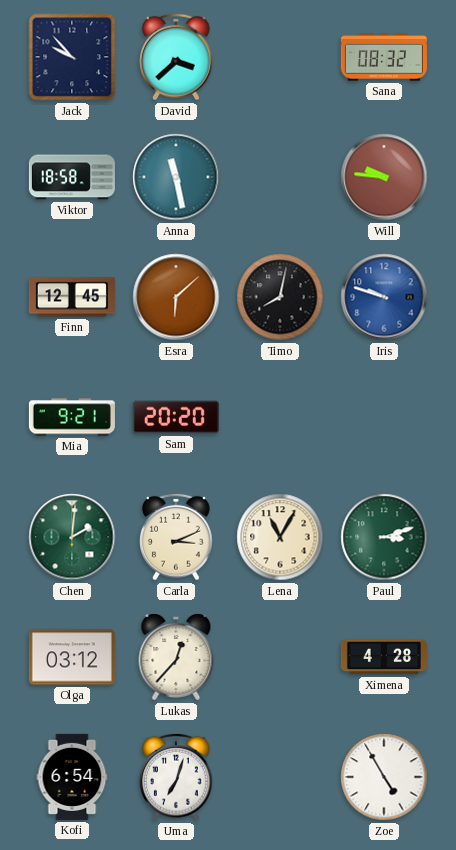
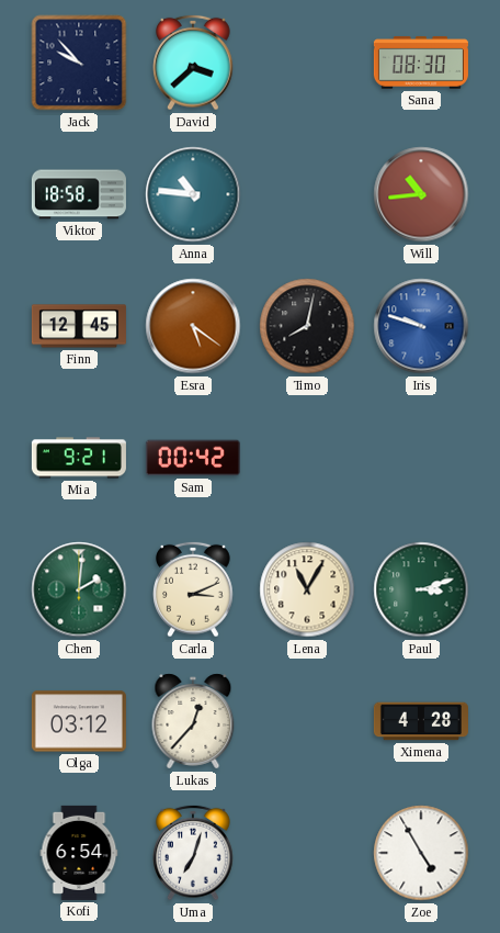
Sana: 08:32 -> 08:30 (421, 63)
Anna: 11:28 -> 10:46 (193, 194)
Will: 9:46 -> 10:44 (421, 194)
Esra: 6:08 -> 5:21 (193, 326)
Sam: 20:20 -> 00:42 (193, 458)
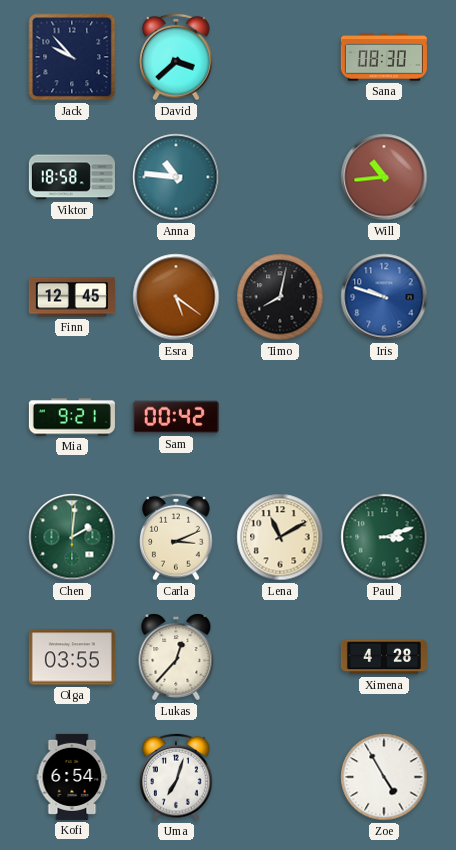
Lena: 11:05 -> 11:10 (280, 537)
Olga: 03:12 -> 03:55 (72, 657)
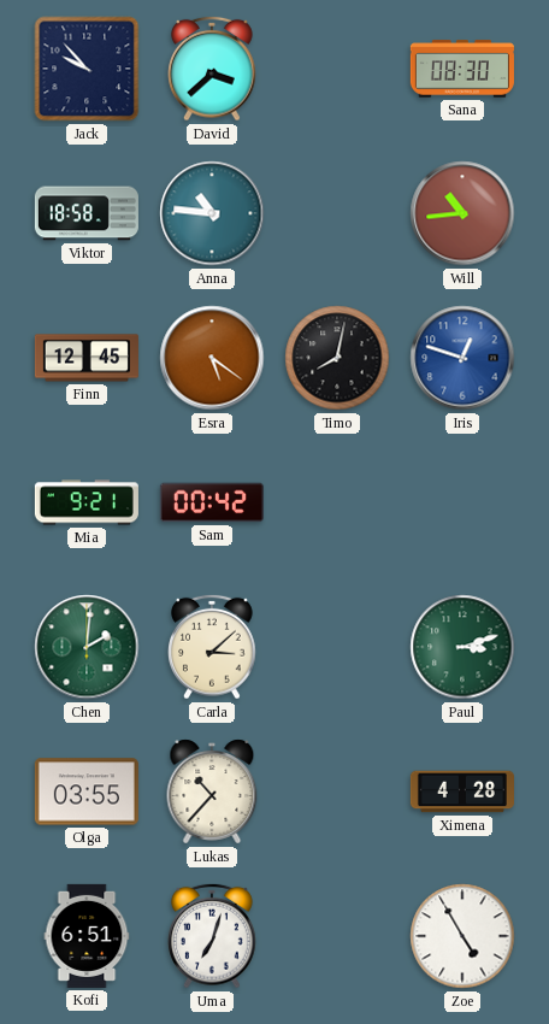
Iris: 9:48 -> 12:48 (462, 358)
Carla: 3:11 -> 3:08 (212, 647)
Lena: 11:10 -> none (280, 537)
Lukas: 12:37 -> 10:37 (212, 791)
Kofi: 6:54 -> 6:51 (87, 936)
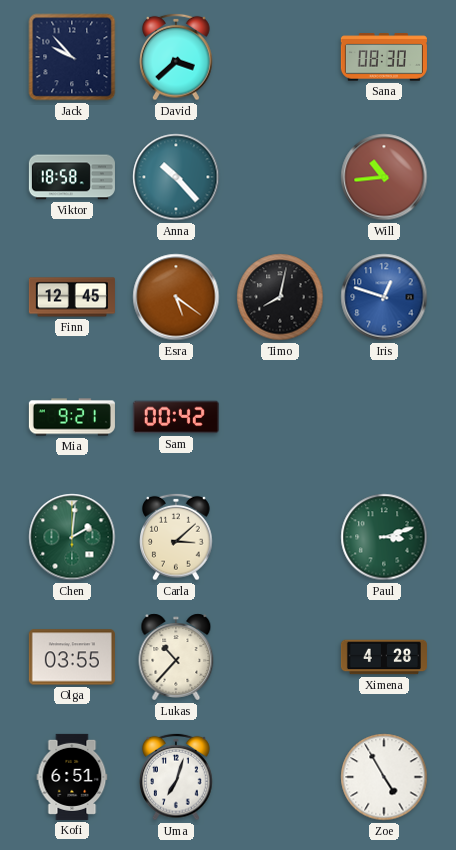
Anna: 10:46 -> 10:23 (176, 177)
